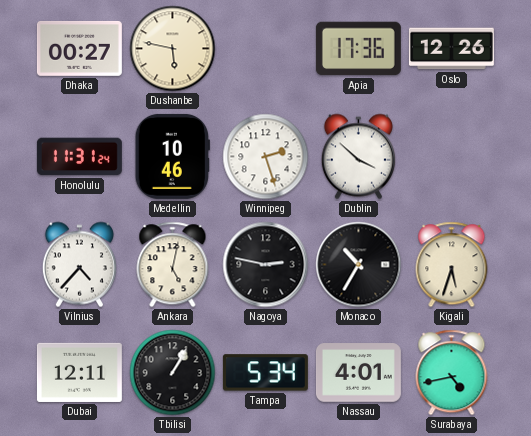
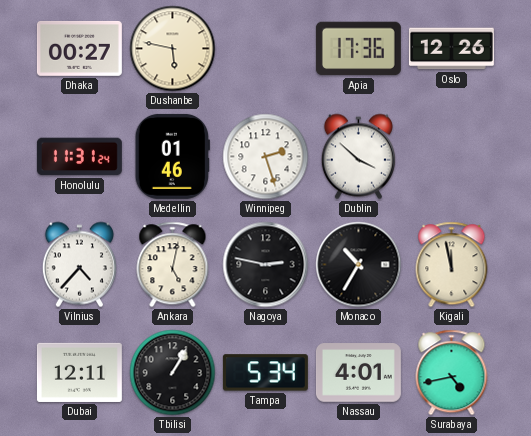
Medellin: 10:46 -> 01:46 (172, 156)
Kigali: 5:33 -> 11:58 (452, 265)
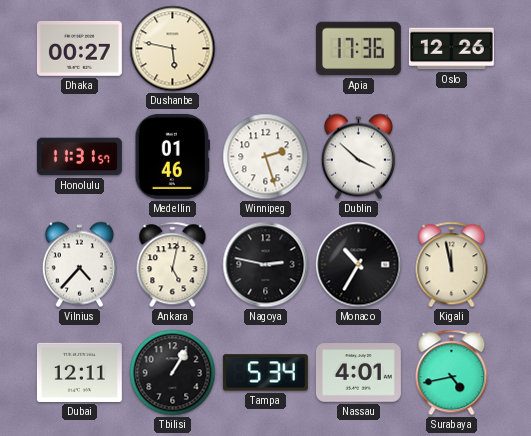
Honolulu: 11:31:24 -> 11:31:57 (79, 157)
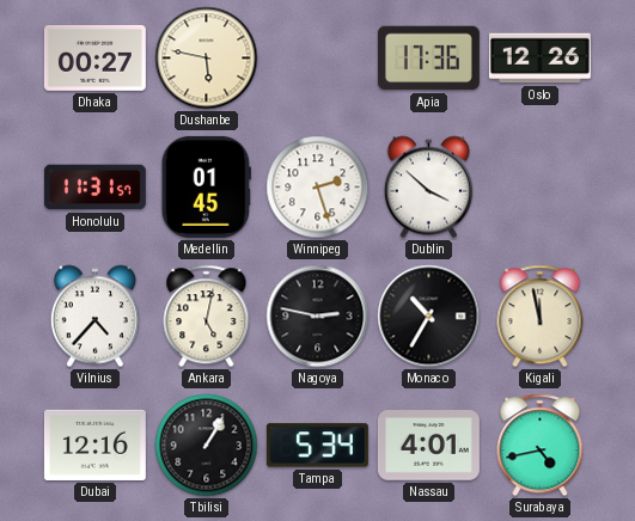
Medellin: 01:46 -> 01:45 (206, 186)
Dubai: 12:11 -> 12:16 (94, 445)
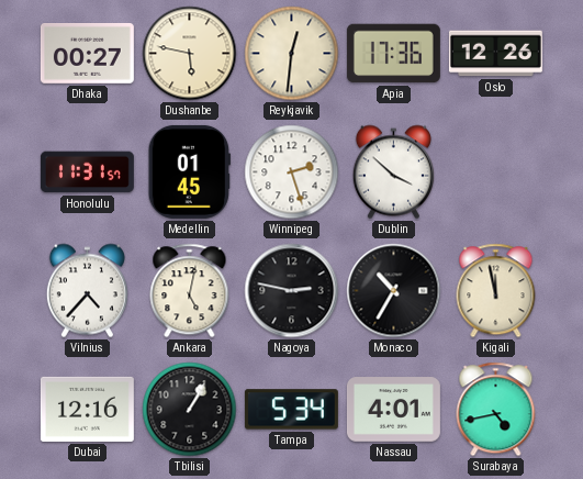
Reykjavik: none -> 12:31 (292, 54)
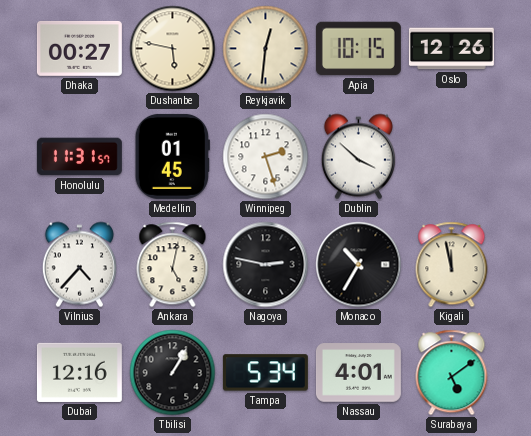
Apia: 17:36 -> 10:15 (358, 49)
Surabaya: 4:43 -> 5:09 (452, 373)
